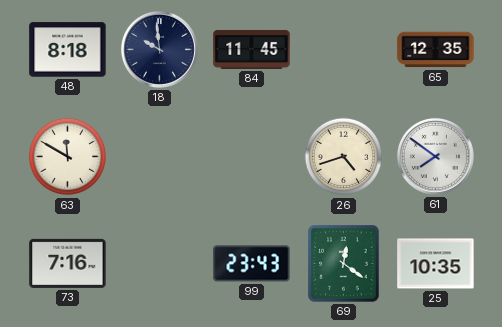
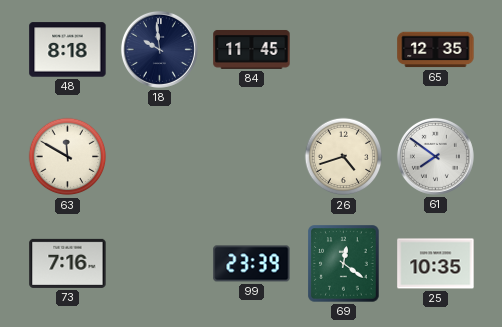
99: 23:43 -> 23:39 (252, 264)
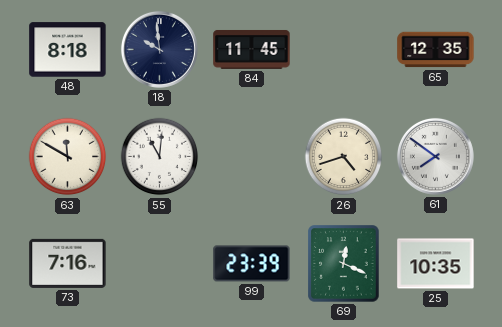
55: none -> 11:01 (160, 157)
69: 12:21 -> 12:19 (344, 264)
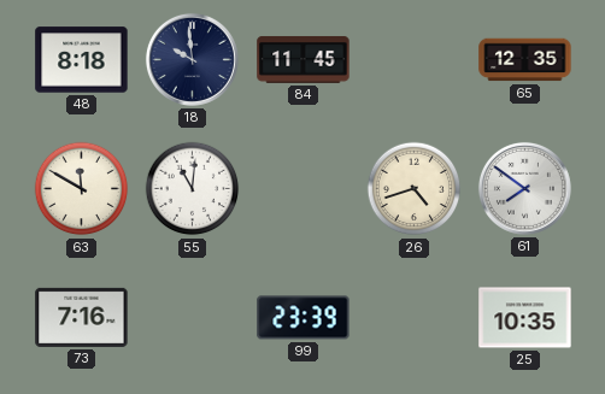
69: 12:19 -> none (344, 264)
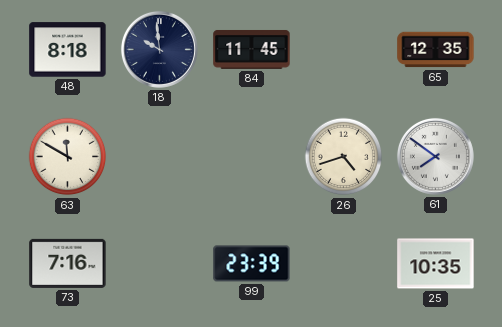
55: 11:01 -> none (193, 189)
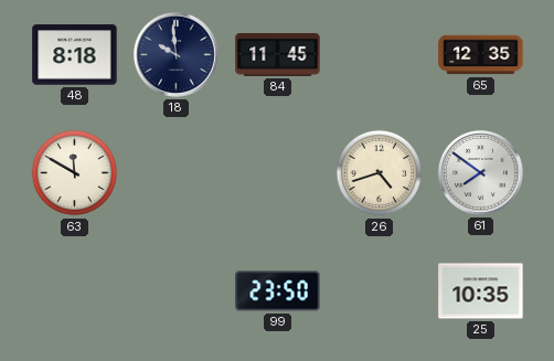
73: 7:16 -> none (68, 263)
99: 23:39 -> 23:50 (278, 291)
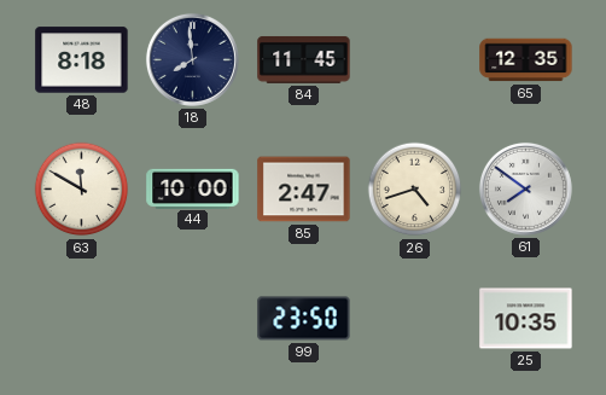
18: 9:59 -> 7:59 (192, 59)
44: none -> 10:00 (193, 188)
85: none -> 2:47 (304, 190)
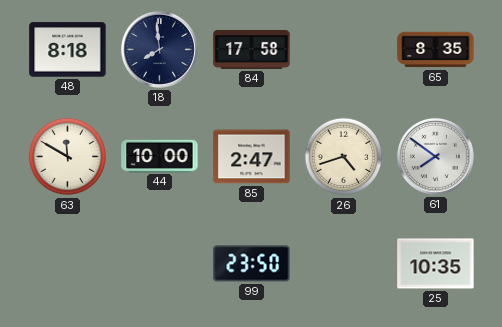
84: 11:45 -> 17:58 (252, 50)
65: 12:35 -> 8:35 (436, 50)
